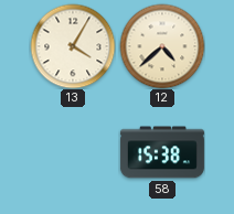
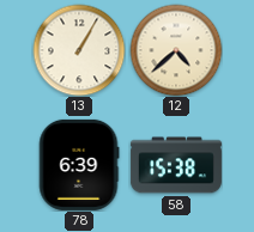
13: 4:05 -> 1:05 (79, 50)
78: none -> 6:39 (79, 165)
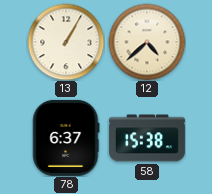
78: 6:39 -> 6:37 (66, 138)
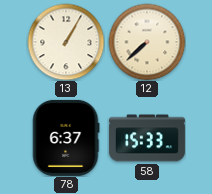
12: 4:38 -> 7:38 (147, 42)
58: 15:38 -> 15:33 (147, 138)
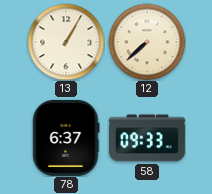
58: 15:33 -> 09:33 (147, 138)
